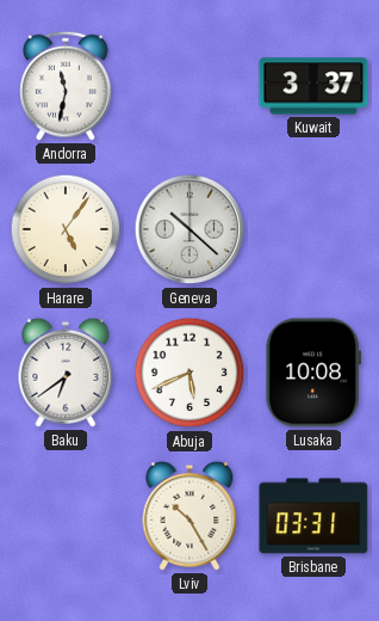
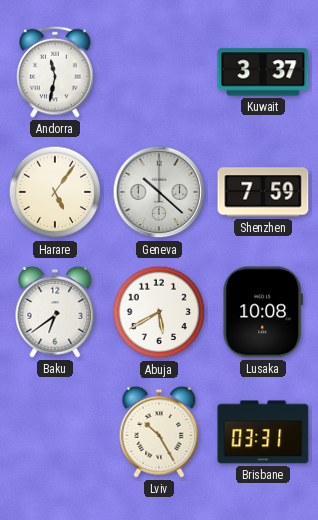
Shenzhen: none -> 7:59 (263, 192)
Abuja: 5:41 -> 5:40 (159, 312)
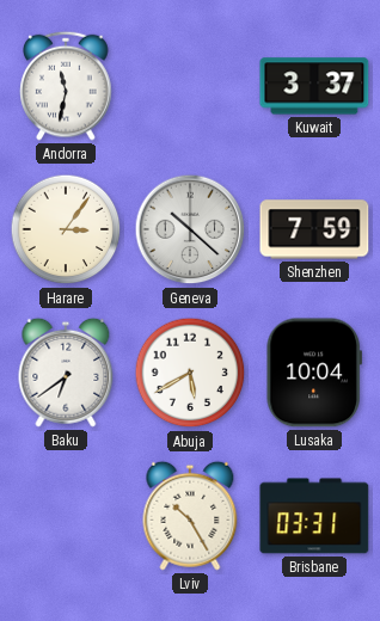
Harare: 5:06 -> 3:06 (66, 229)
Lusaka: 10:08 -> 10:04 (314, 373)
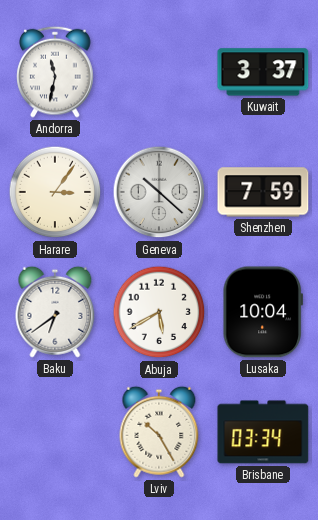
Brisbane: 03:31 -> 03:34 (263, 432)
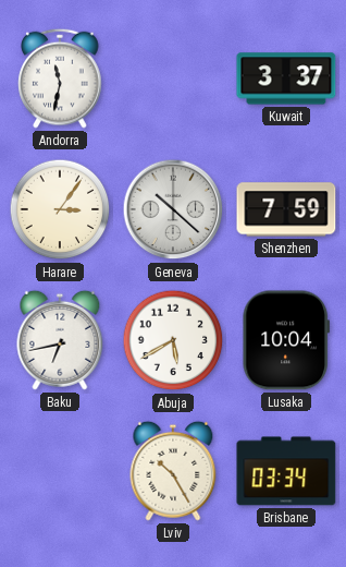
Baku: 6:39 -> 6:43 (60, 340)
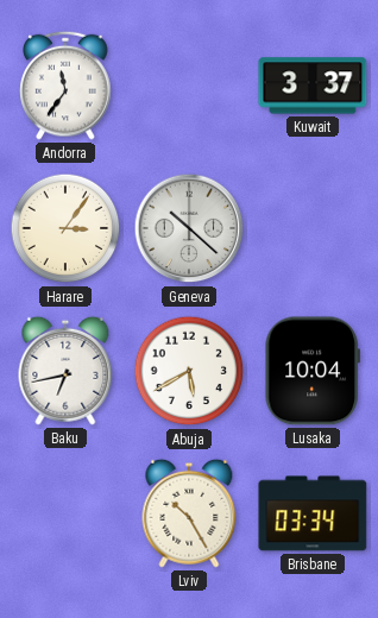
Andorra: 11:32 -> 11:36 (65, 86)
Shenzhen: 7:59 -> none (286, 209)
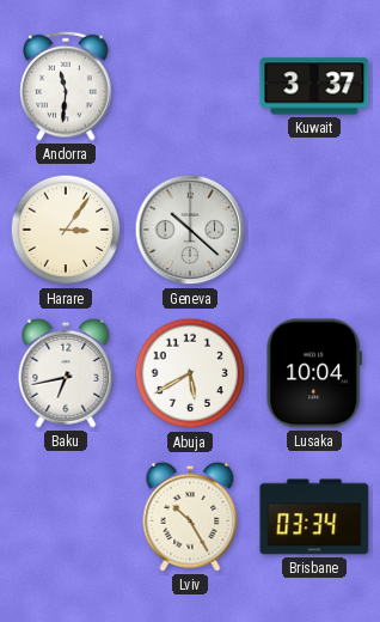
Andorra: 11:36 -> 11:31 (66, 86)
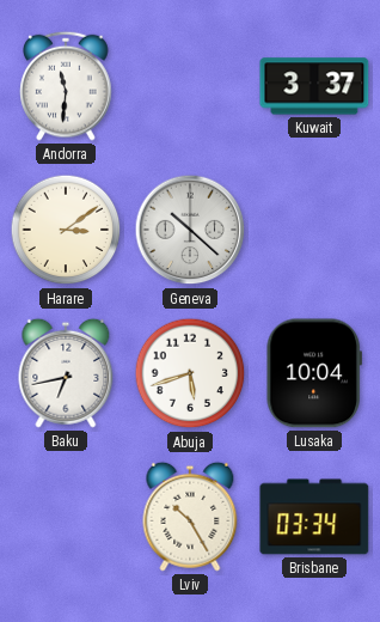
Harare: 3:06 -> 3:09 (66, 230)
Abuja: 5:40 -> 5:42 (190, 373)
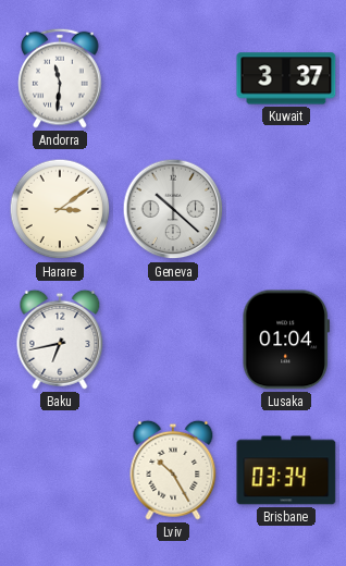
Abuja: 5:42 -> none (190, 373)
Lusaka: 10:04 -> 01:04 (286, 340)
